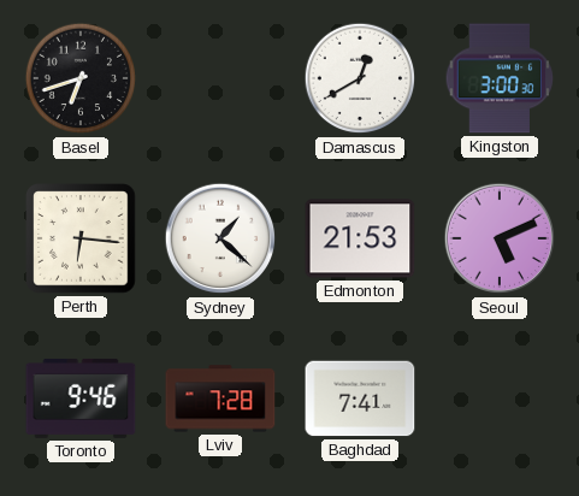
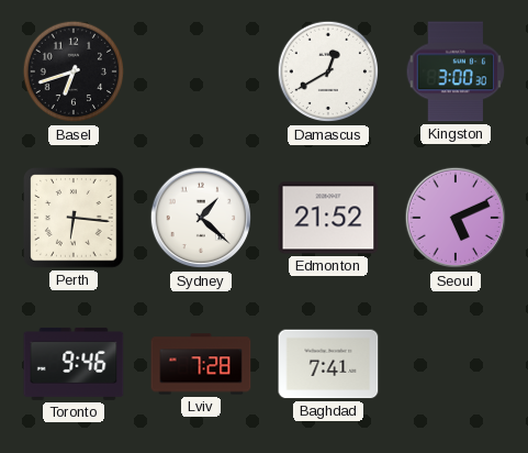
Edmonton: 21:53 -> 21:52 (328, 218)
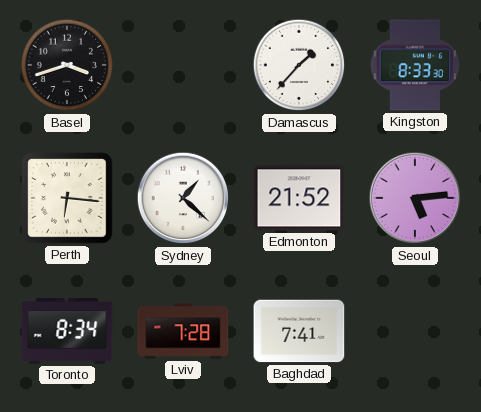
Basel: 6:42 -> 3:42 (67, 65)
Damascus: 12:40 -> 1:37 (299, 65)
Kingston: 3:00 -> 8:33 (415, 65)
Seoul: 5:11 -> 5:14 (415, 198)
Toronto: 9:46 -> 8:34 (67, 331)
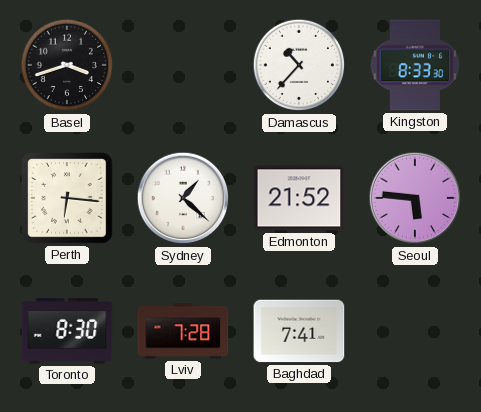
Damascus: 1:37 -> 10:37 (299, 65)
Seoul: 5:14 -> 5:46 (415, 198)
Toronto: 8:34 -> 8:30 (67, 331)
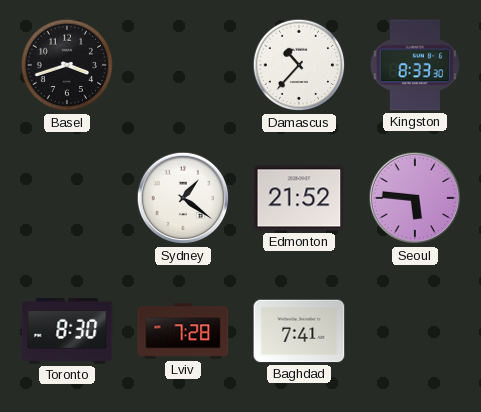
Perth: 6:16 -> none (67, 198)
Sydney: 1:22 -> 1:21 (183, 198)
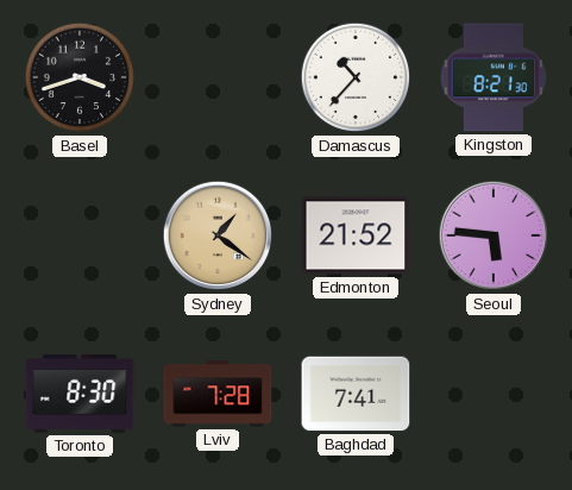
Kingston: 8:33 -> 8:21 (494, 77)
Sydney dial: white -> champagne (218, 235)
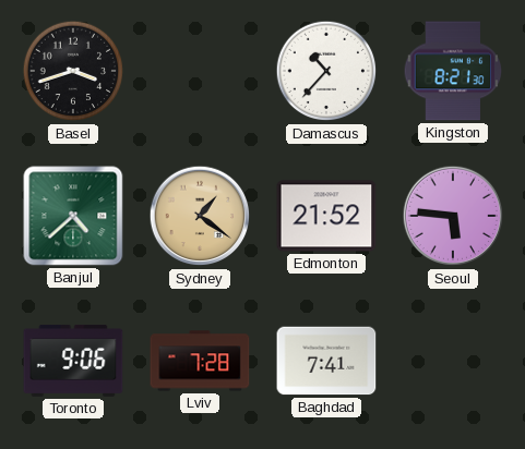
Banjul: none -> 4:38 (73, 216)
Toronto: 8:30 -> 9:06 (73, 361)
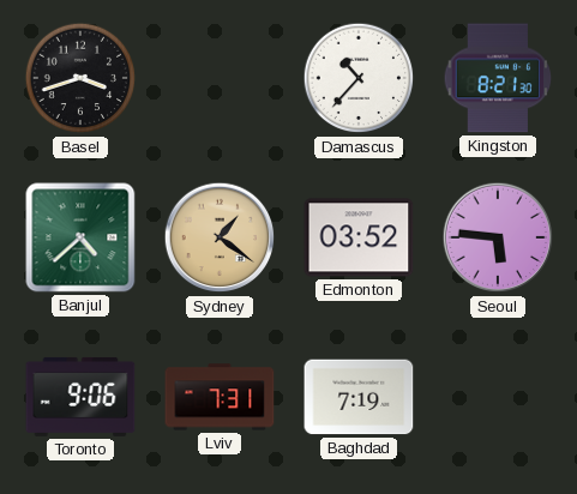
Edmonton: 21:52 -> 03:52 (359, 237)
Lviv: 7:28 -> 7:31 (220, 397)
Baghdad: 7:41 -> 7:19 (359, 397)
